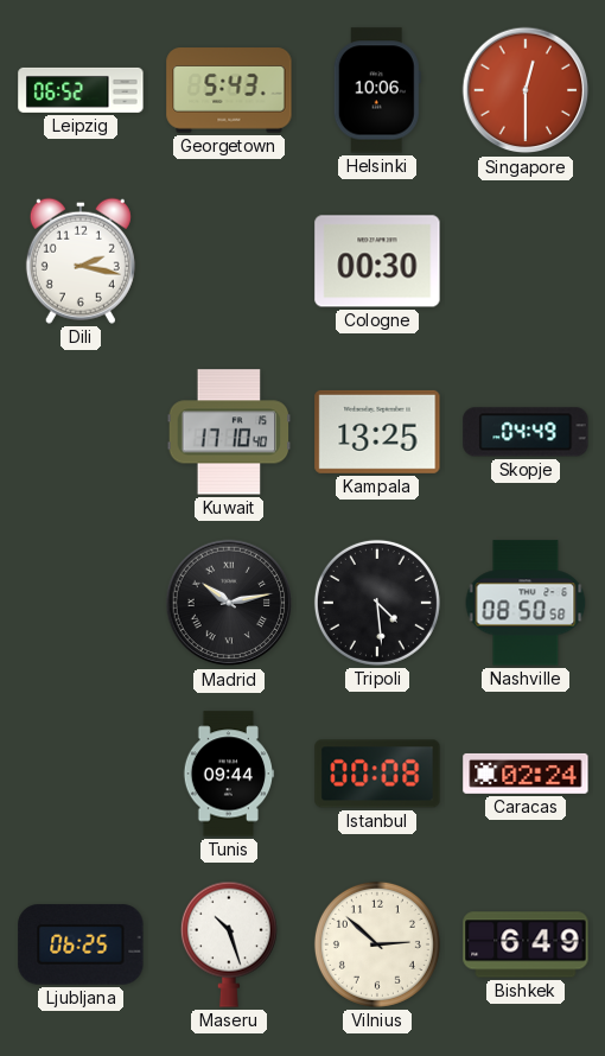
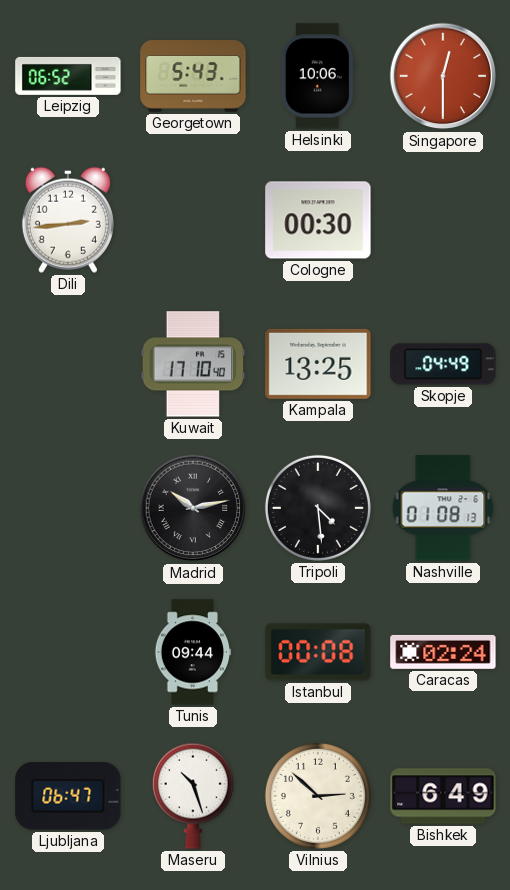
Dili: 2:17 -> 2:44 (68, 220)
Nashville: 08:50 -> 01:08 (443, 508)
Ljubljana: 06:25 -> 06:47 (68, 796)
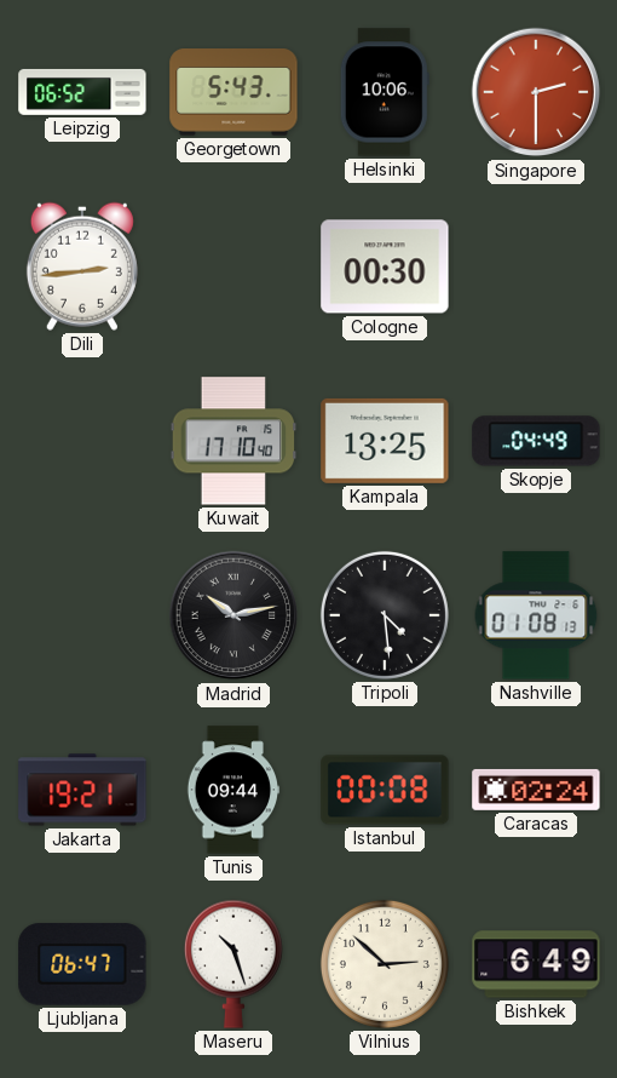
Singapore: 12:30 -> 2:30 (536, 92)
Jakarta: none -> 19:21 (82, 790)
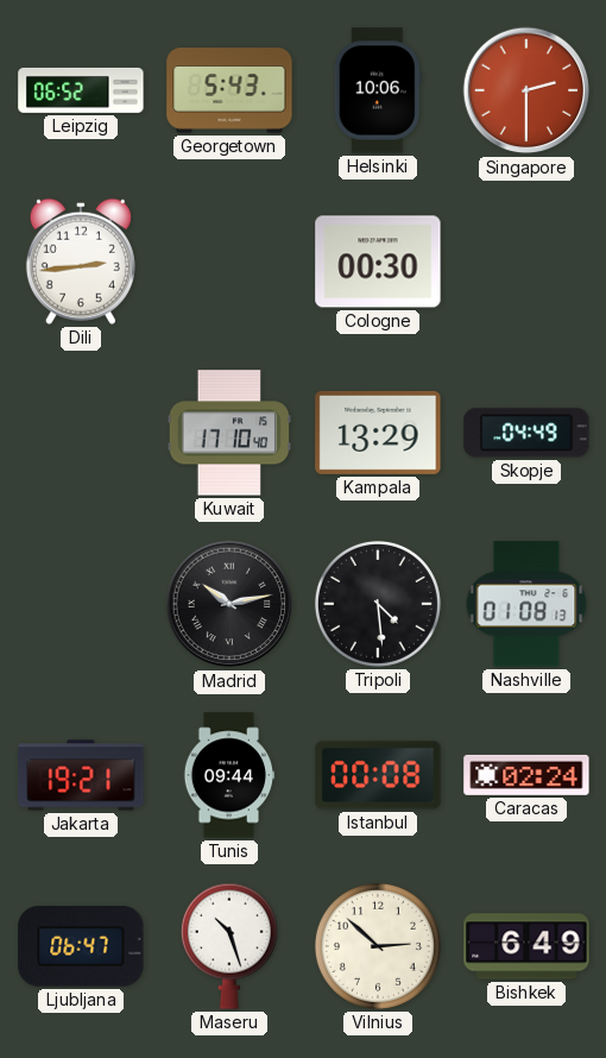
Kampala: 13:25 -> 13:29 (378, 433)
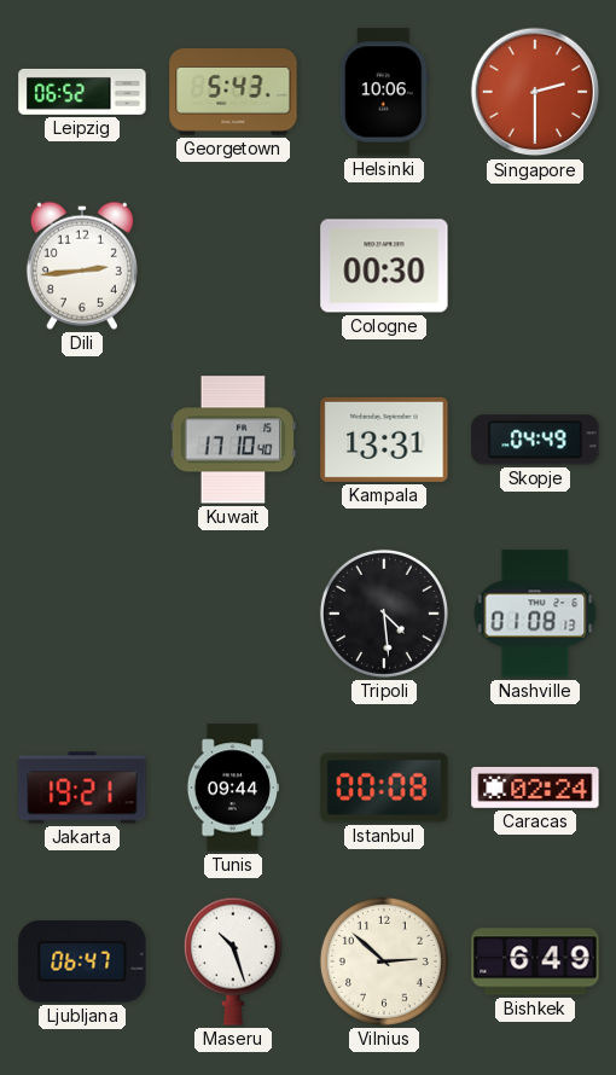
Kampala: 13:29 -> 13:31 (384, 440)
Madrid: 10:13 -> none (229, 604)
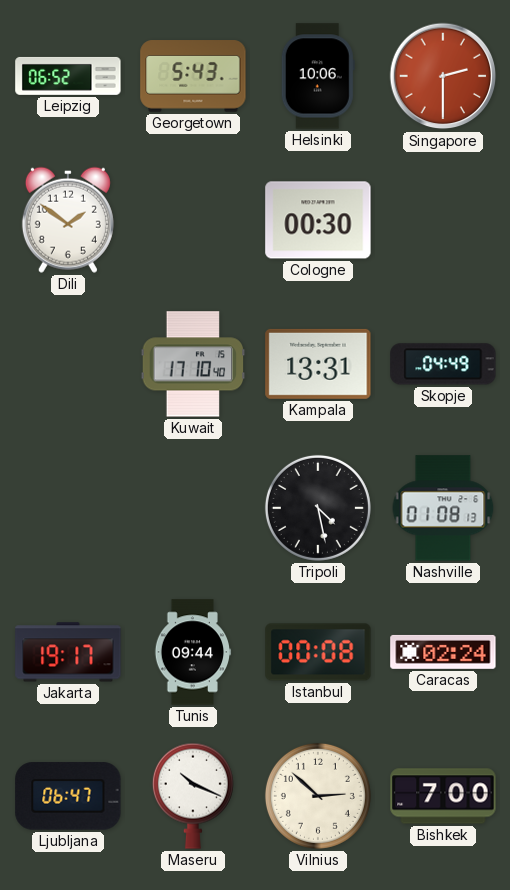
Dili: 2:44 -> 1:51 (68, 220)
Tripoli: 4:29 -> 4:28 (318, 508)
Jakarta: 19:21 -> 19:17 (68, 652)
Maseru: 10:27 -> 10:19 (193, 796)
Bishkek: 6:49 -> 7:00 (443, 796)
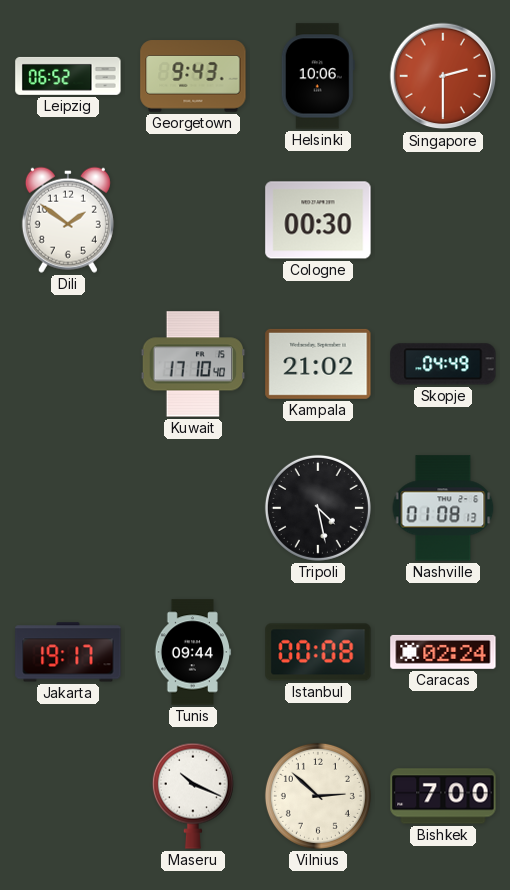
Georgetown: 5:43 -> 9:43 (193, 76)
Kampala: 13:31 -> 21:02 (318, 364)
Ljubljana: 06:47 -> none (68, 796)
